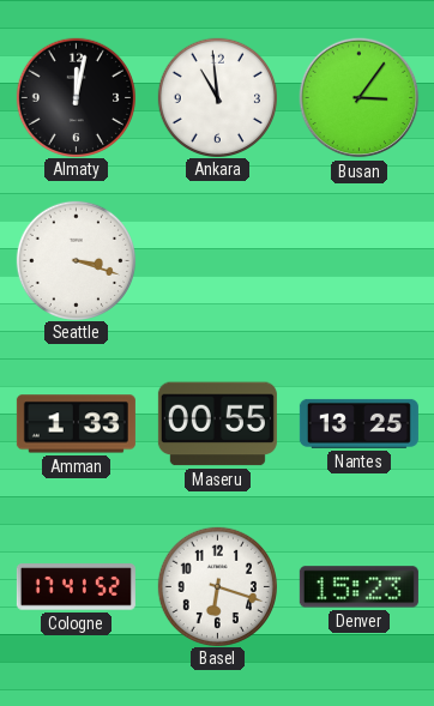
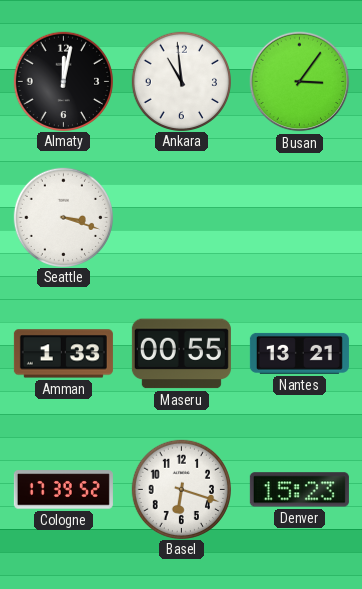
Nantes: 13:25 -> 13:21 (299, 353)
Cologne: 17:41 -> 17:39 (63, 490)
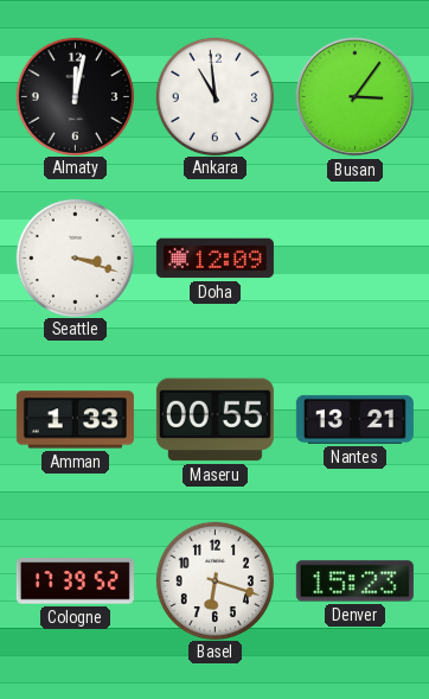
Doha: none -> 12:09 (214, 259)
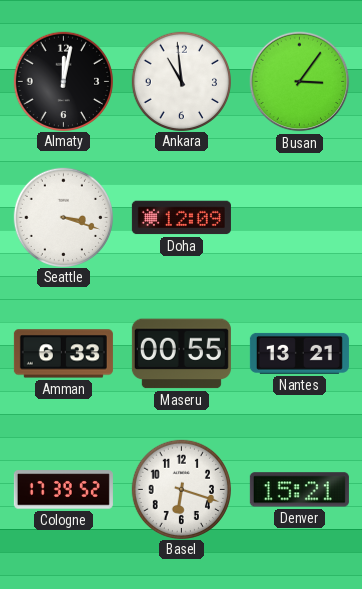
Amman: 1:33 -> 6:33 (63, 354)
Denver: 15:23 -> 15:21 (299, 490)
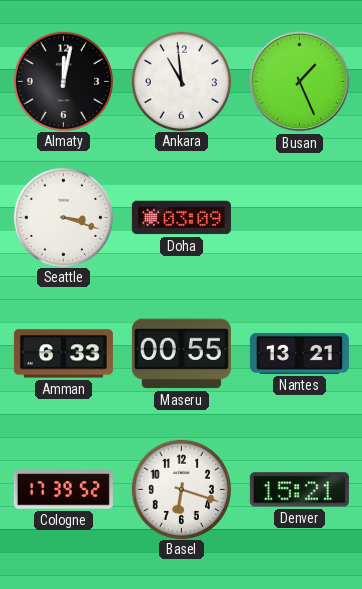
Busan: 3:06 -> 1:26 (300, 82)
Doha: 12:09 -> 03:09 (181, 218)
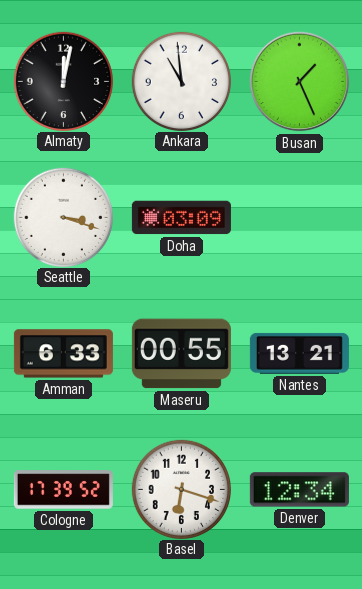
Denver: 15:21 -> 12:34 (299, 490)
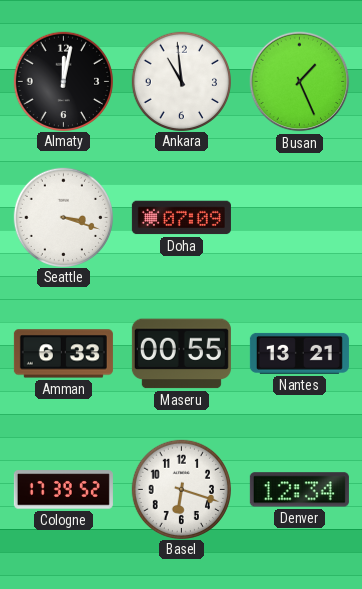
Doha: 03:09 -> 07:09 (181, 218)
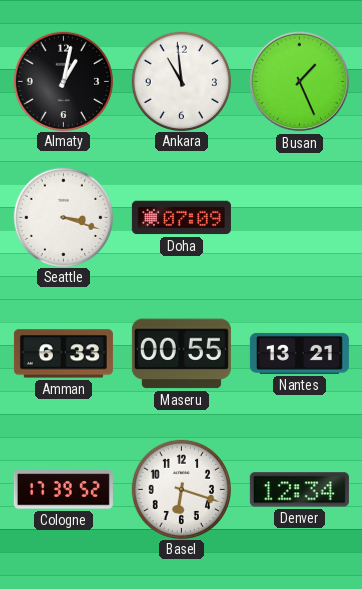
Almaty: 12:02 -> 1:02 (63, 81)
